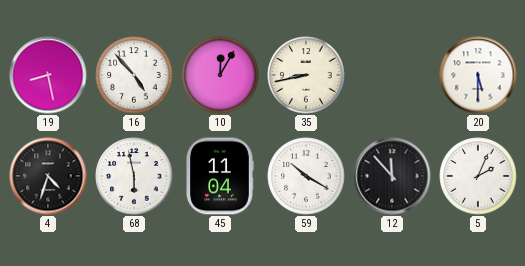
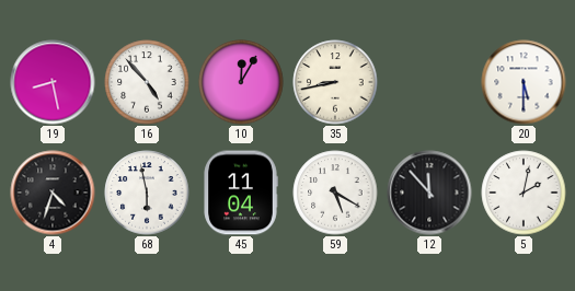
59: 10:20 -> 5:20 (335, 193)
5: 2:04 -> 2:02 (524, 193)
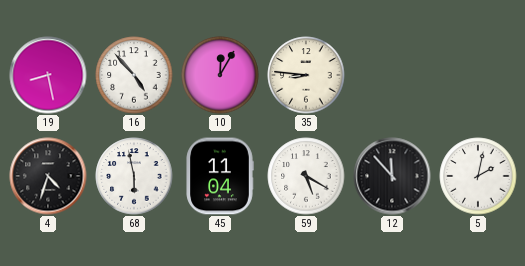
35: 8:43 -> 8:46 (306, 75)
20: 5:30 -> none (524, 82)
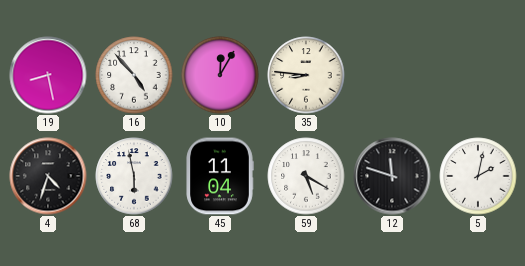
12: 11:53 -> 11:48 (392, 176)
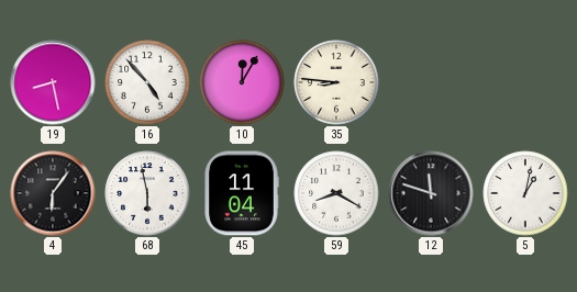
4: 4:33 -> 6:06 (53, 193)
59: 5:20 -> 8:20 (336, 193)
5: 2:02 -> 1:02 (525, 193)
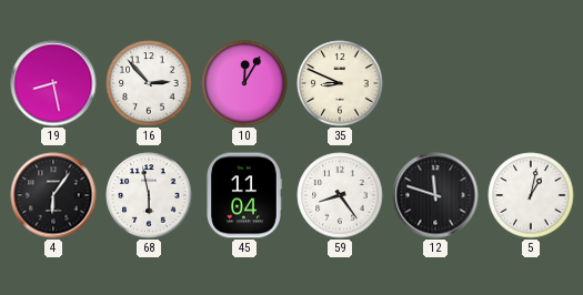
16: 4:53 -> 2:53 (149, 83)
35: 8:46 -> 8:49 (340, 83)
59: 8:20 -> 8:24 (340, 195)
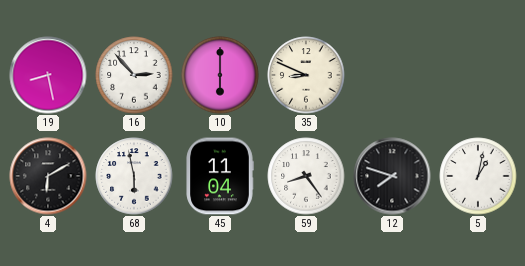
10: 12:05 -> 6:00 (220, 75)
4: 6:06 -> 6:10 (48, 176)
12: 11:48 -> 7:48 (392, 176)
